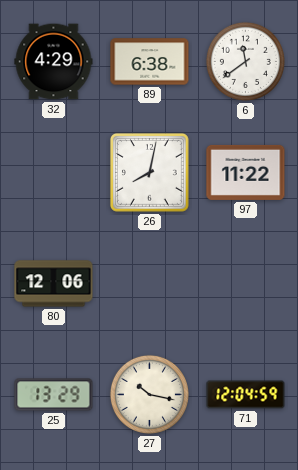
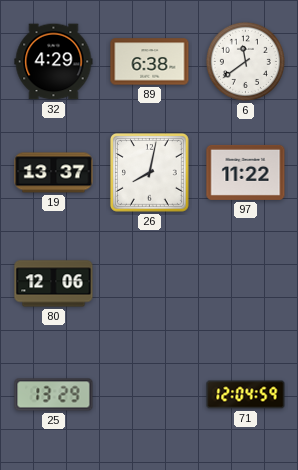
19: none -> 13:37 (54, 173)
27: 10:17 -> none (149, 394)
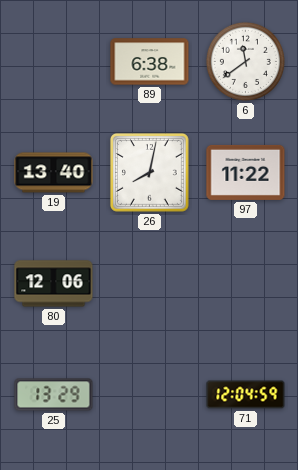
32: 4:29 -> none (54, 62)
19: 13:37 -> 13:40 (54, 173)
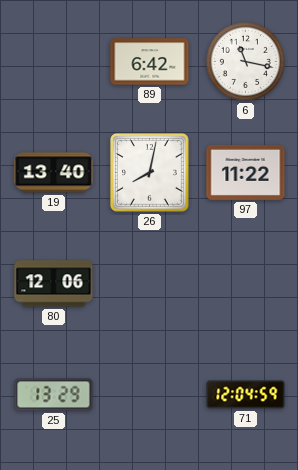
89: 6:38 -> 6:42 (150, 62)
6: 11:39 -> 11:17 (245, 61)
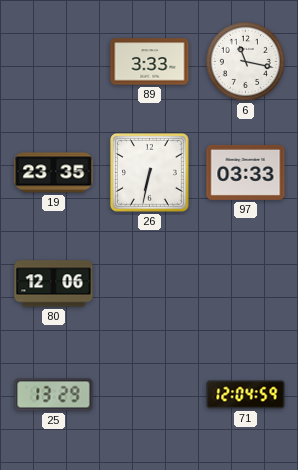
89: 6:42 -> 3:33 (150, 62)
19: 13:40 -> 23:35 (54, 173)
26: 8:02 -> 6:32 (149, 172)
97: 11:22 -> 03:33 (246, 172)
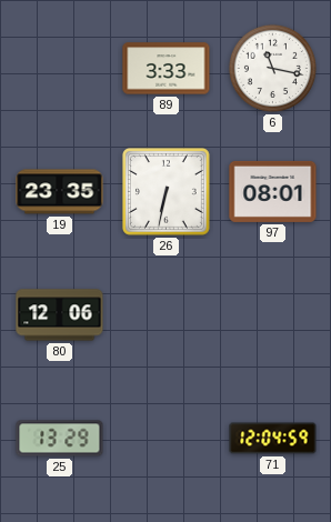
97: 03:33 -> 08:01 (273, 191)
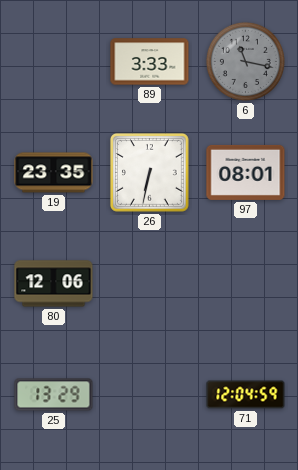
6 dial: white -> grey (245, 61)
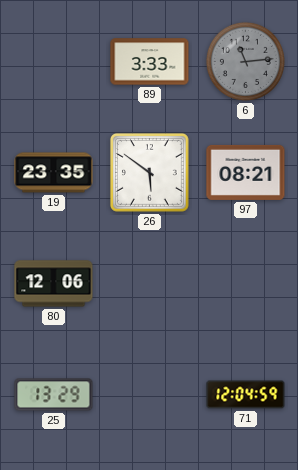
6: 11:17 -> 11:14 (245, 61)
26: 6:32 -> 5:51 (149, 172)
97: 08:01 -> 08:21 (246, 172)
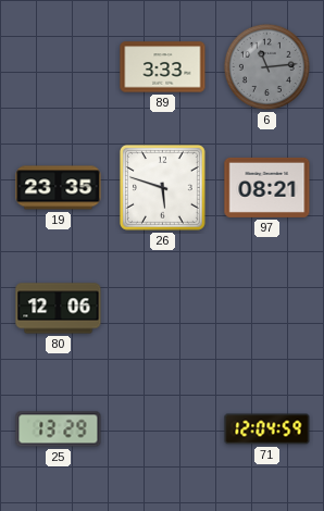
26: 5:51 -> 5:48 (162, 187)
